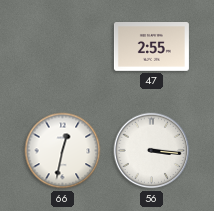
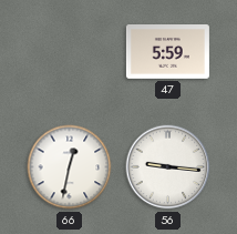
47: 2:55 -> 5:59 (167, 52)
56: 3:16 -> 9:16 (168, 167)
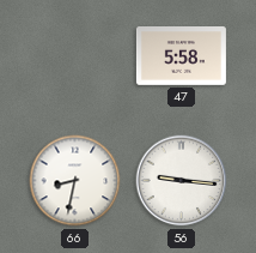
47: 5:59 -> 5:58 (181, 56)
66: 12:32 -> 8:32 (75, 181)
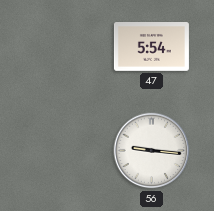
47: 5:58 -> 5:54 (151, 47)
66: 8:32 -> none (75, 181)
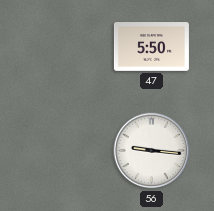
47: 5:54 -> 5:50 (151, 47)
